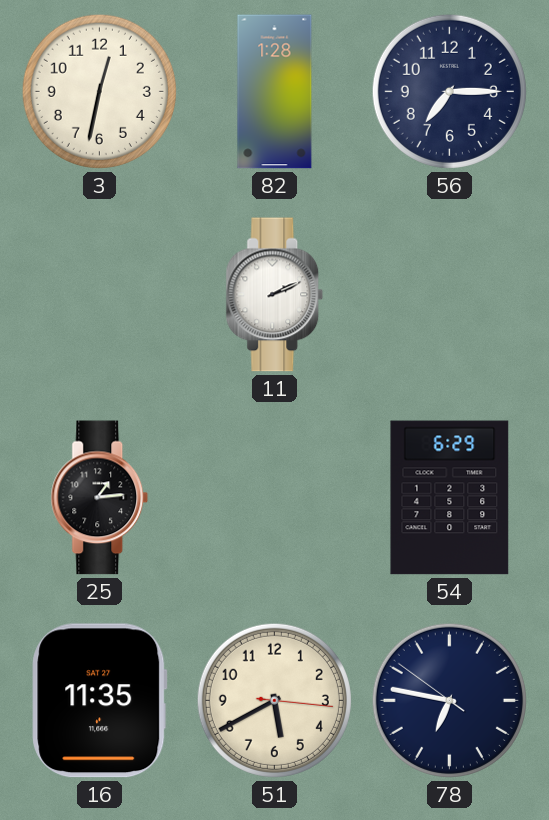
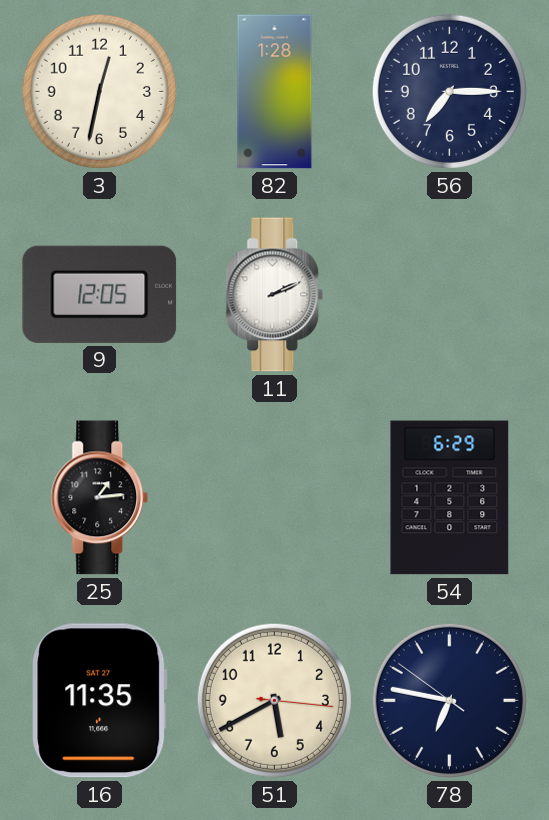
9: none -> 12:05 (100, 294)
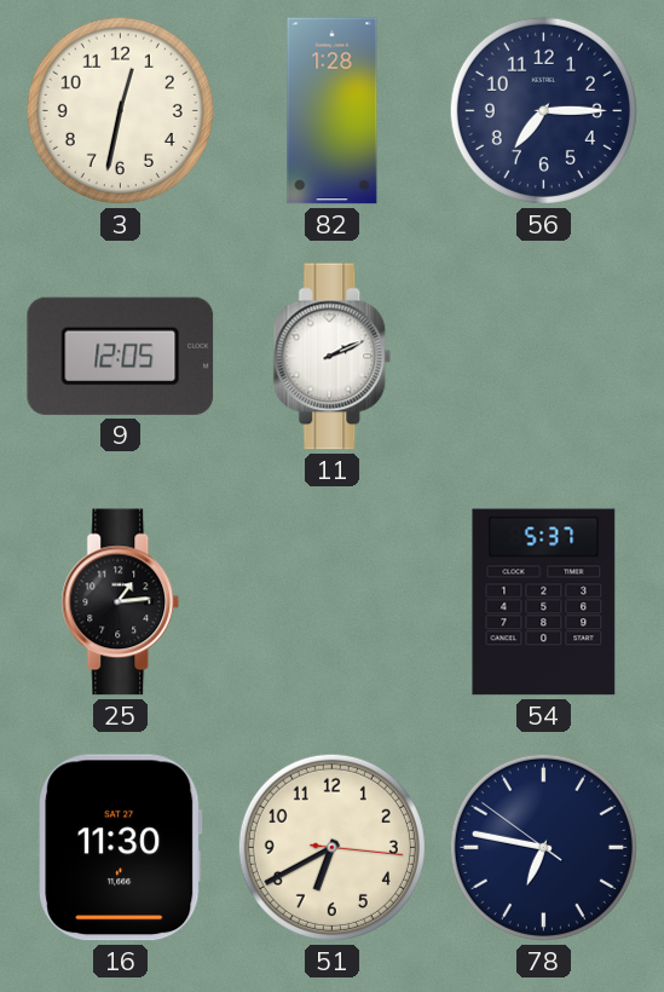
54: 6:29 -> 5:37 (544, 602)
16: 11:35 -> 11:30 (121, 848)
51: 5:40 -> 6:40 (331, 847)
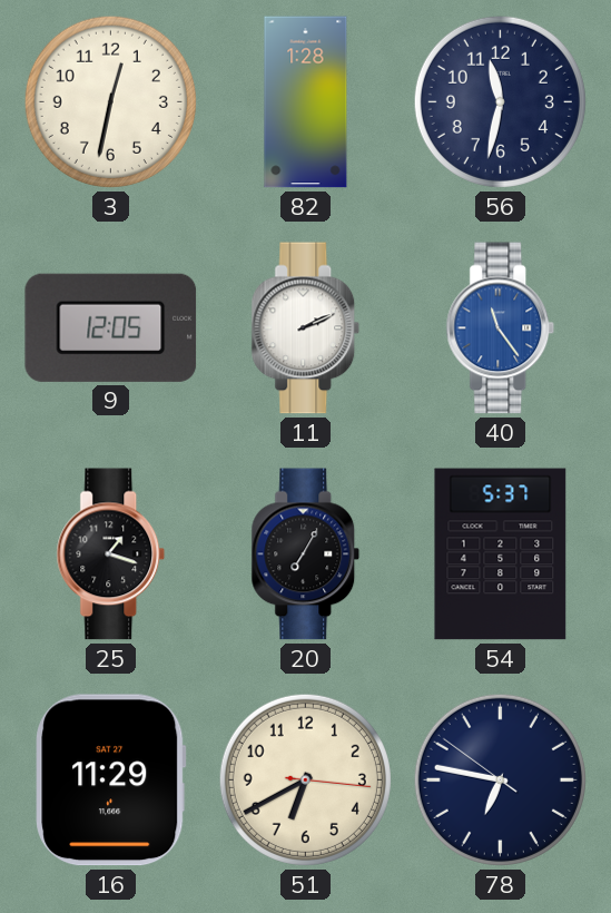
56: 7:15 -> 11:32 (500, 101)
40: none -> 11:24 (501, 328)
25: 1:14 -> 1:18 (111, 554)
20: none -> 7:05 (306, 554)
16: 11:30 -> 11:29 (111, 781)
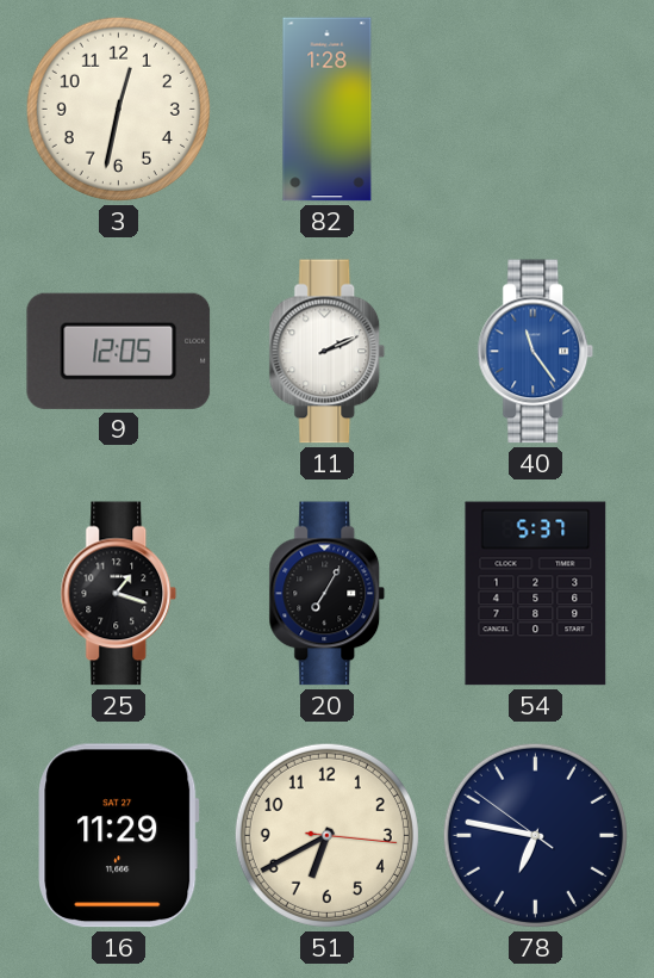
56: 11:32 -> none (500, 101)
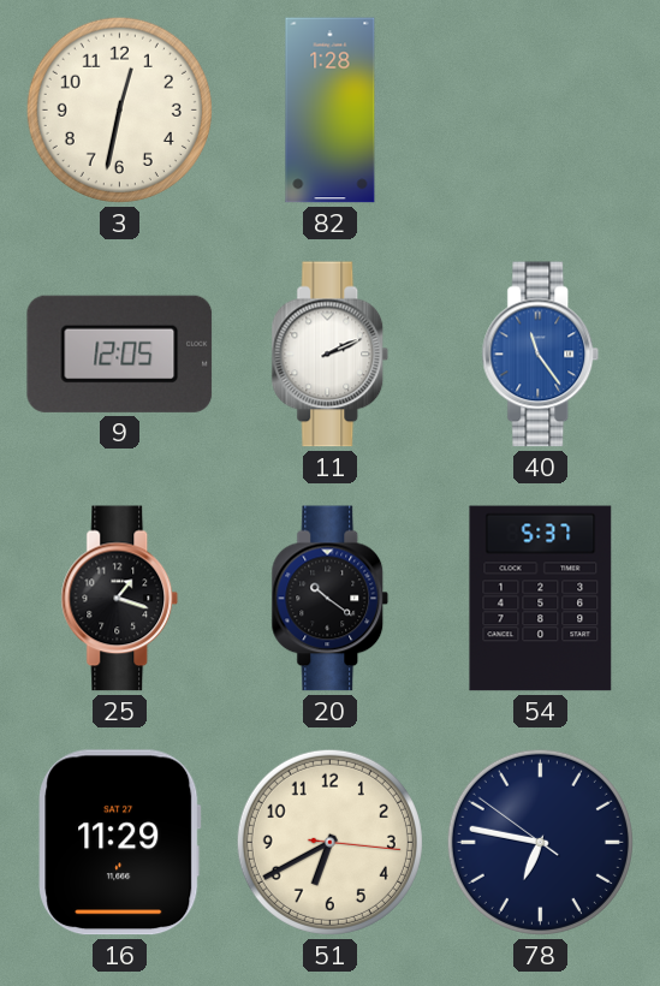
20: 7:05 -> 10:21 (331, 599)
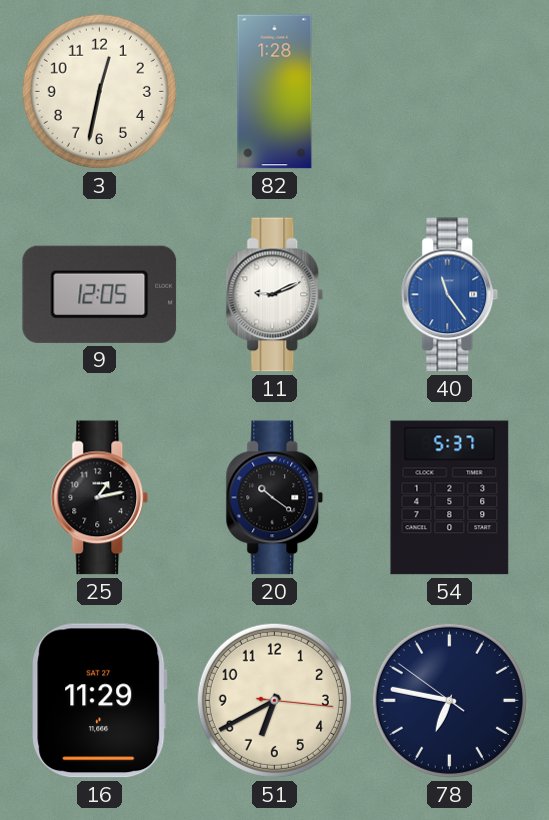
11: 2:11 -> 9:11 (275, 295)
25: 1:18 -> 1:13 (100, 498)
